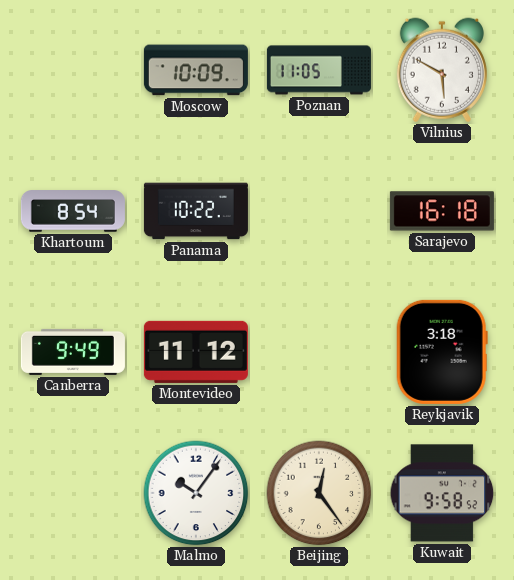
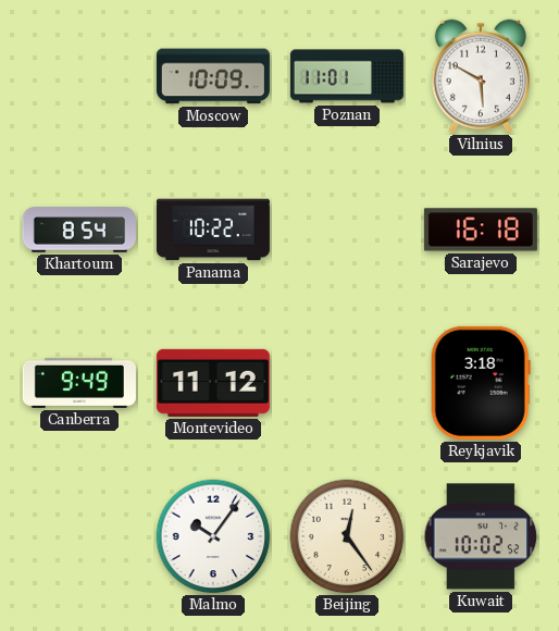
Poznan: 11:05 -> 11:01 (347, 76)
Kuwait: 9:58 -> 10:02 (481, 536)
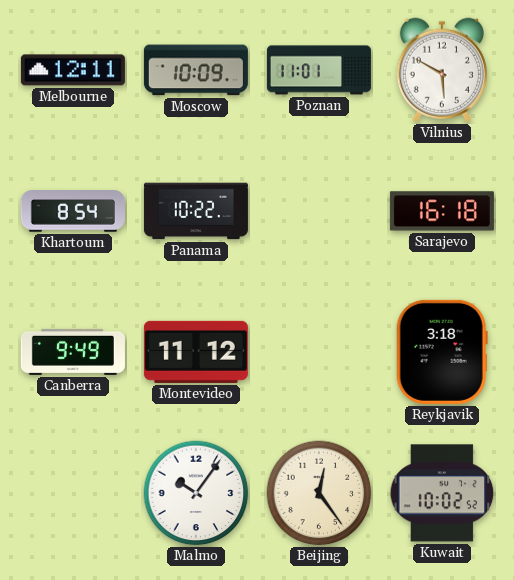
Melbourne: none -> 12:11 (73, 70)
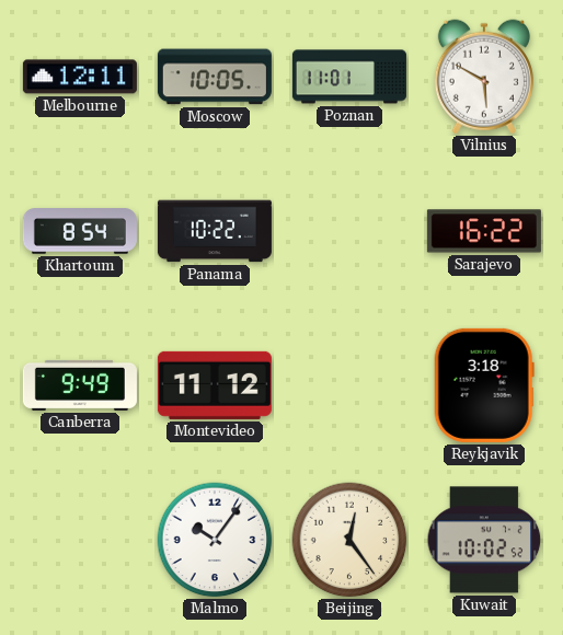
Moscow: 10:09 -> 10:05 (215, 77)
Sarajevo: 16:18 -> 16:22 (484, 231)
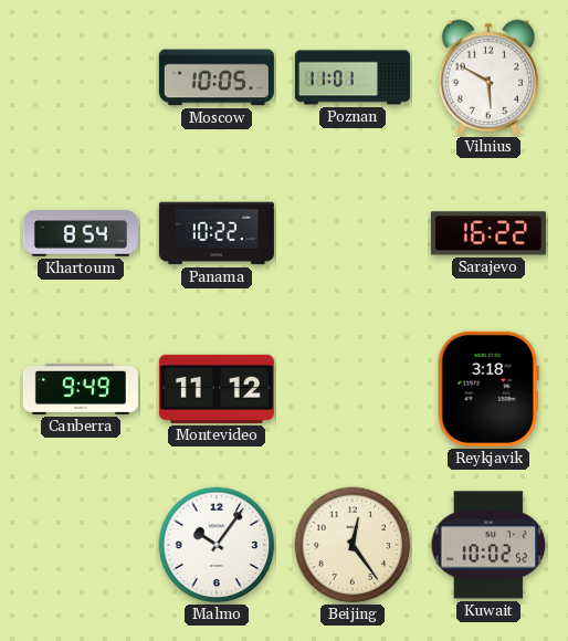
Melbourne: 12:11 -> none (80, 77)
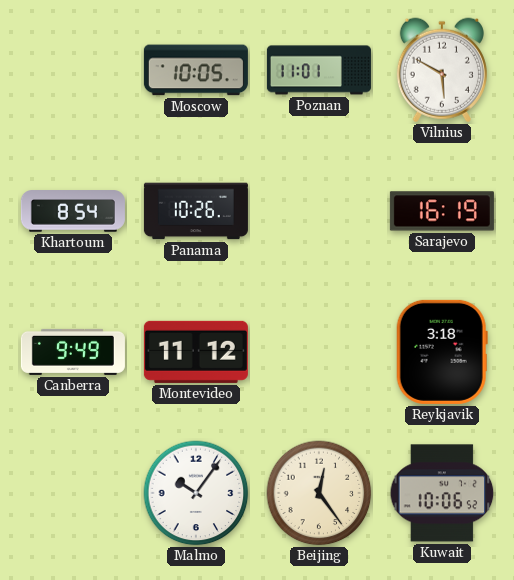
Panama: 10:22 -> 10:26 (196, 211)
Sarajevo: 16:22 -> 16:19 (442, 211)
Kuwait: 10:02 -> 10:06 (442, 493)
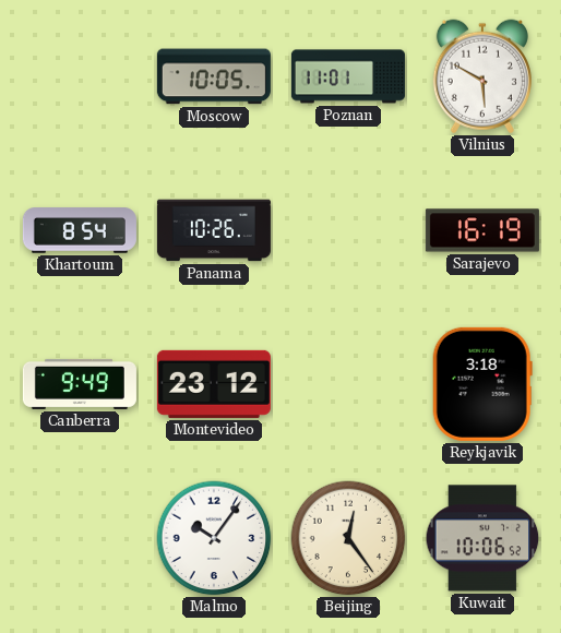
Montevideo: 11:12 -> 23:12 (214, 384)
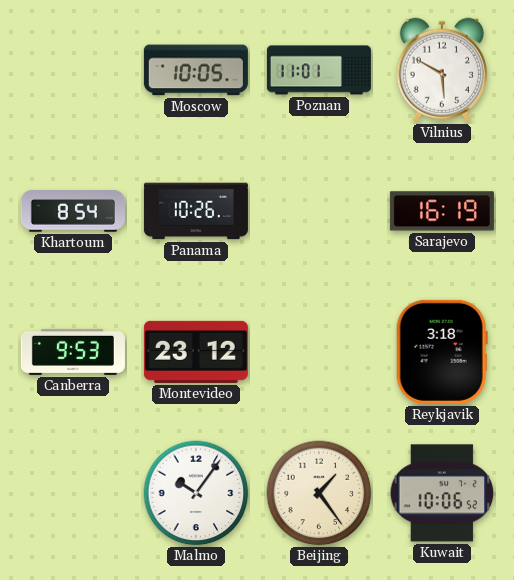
Canberra: 9:49 -> 9:53 (73, 352)
Beijing: 12:24 -> 1:24 (319, 493)
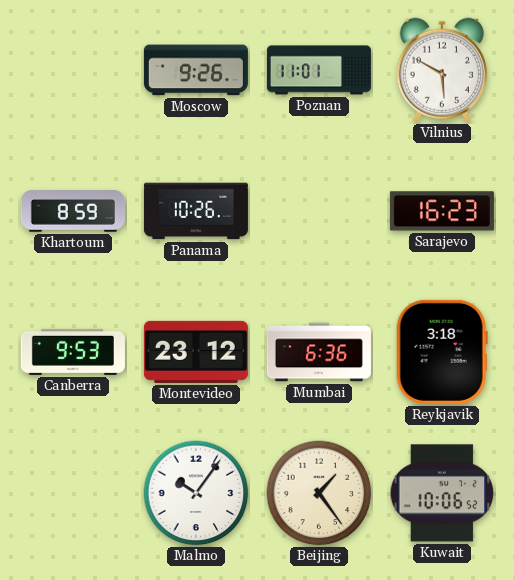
Moscow: 10:05 -> 9:26 (196, 70)
Khartoum: 8:54 -> 8:59 (73, 211)
Sarajevo: 16:19 -> 16:23 (442, 211)
Mumbai: none -> 6:36 (319, 352)
